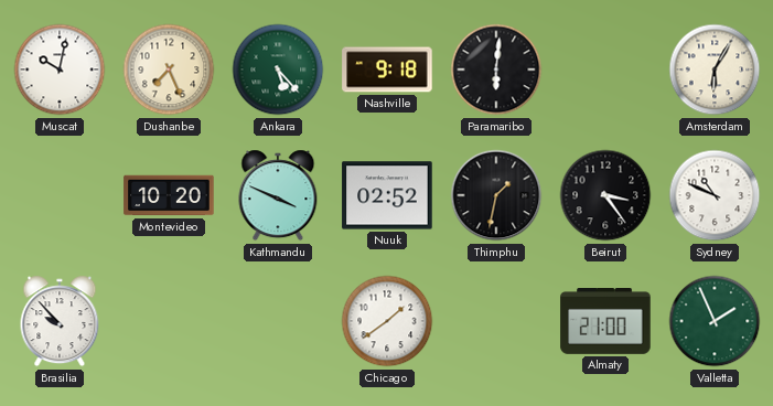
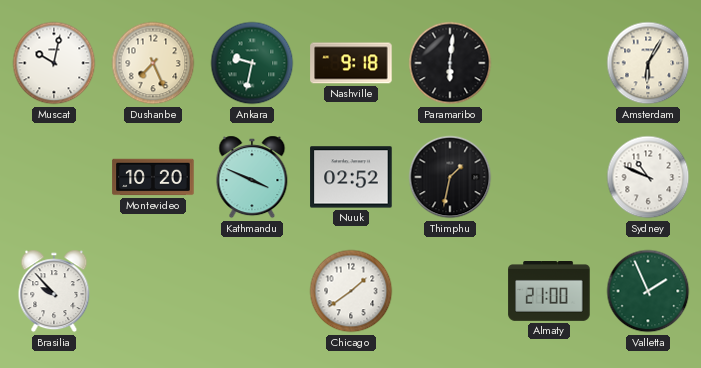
Ankara: 5:23 -> 9:32 (252, 63)
Beirut: 3:24 -> none (605, 195)
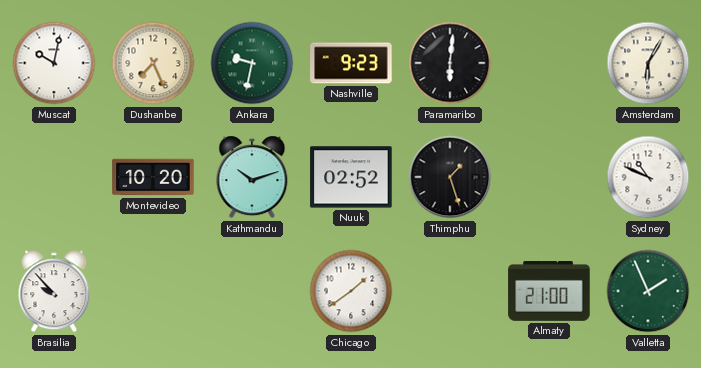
Nashville: 9:18 -> 9:23 (351, 63)
Kathmandu: 3:49 -> 10:12 (252, 177)
Thimphu: 1:32 -> 1:27 (450, 177)
